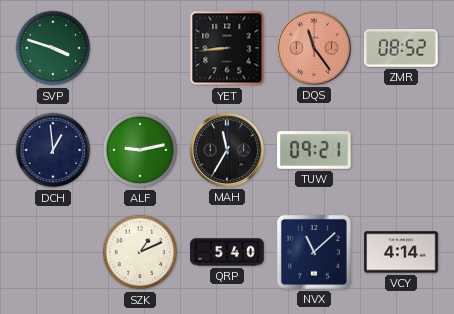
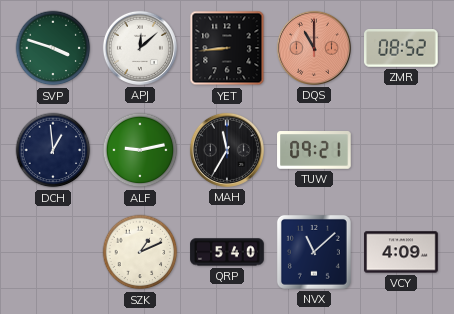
APJ: none -> 12:08 (140, 48)
DQS: 11:24 -> 11:00 (314, 48)
VCY: 4:14 -> 4:09 (401, 252)
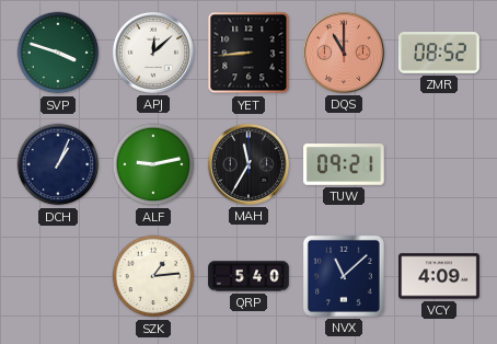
DCH: 12:59 -> 1:04 (58, 164)
SZK: 1:11 -> 1:14 (153, 276)
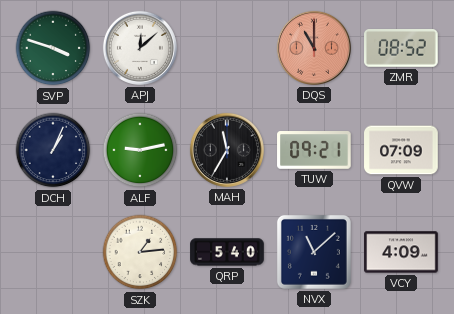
YET: 8:44 -> none (248, 53)
QVW: none -> 07:09 (401, 150)
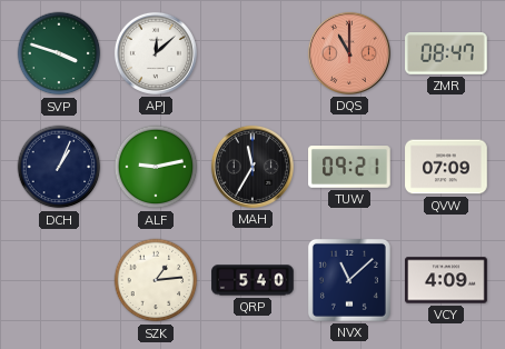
ZMR: 08:52 -> 08:47 (446, 54)
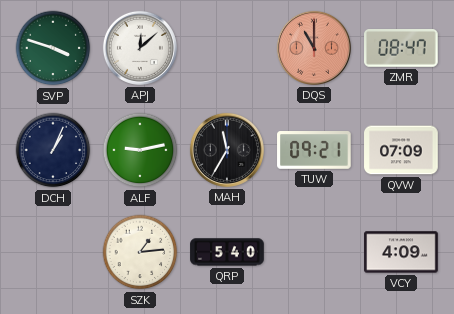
NVX: 11:08 -> none (349, 280)
